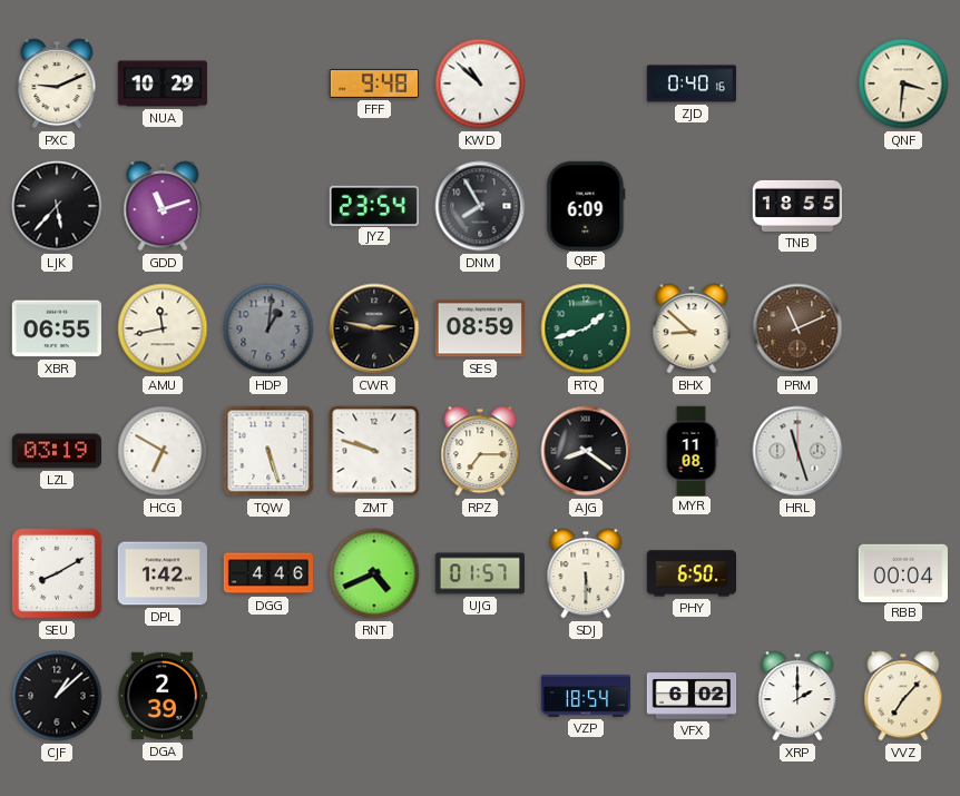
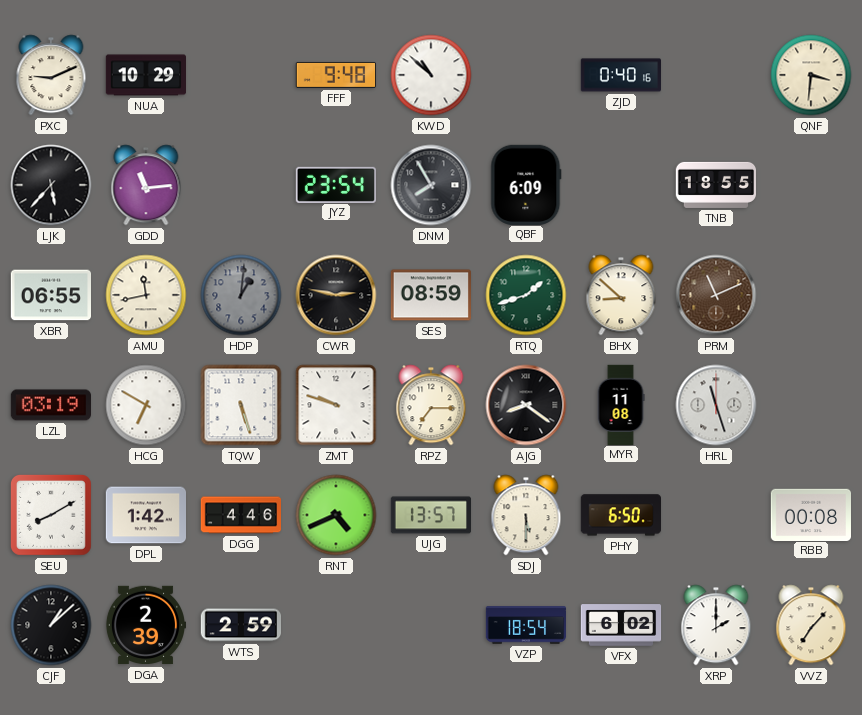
GDD: 11:12 -> 11:14 (146, 185)
UJG: 01:57 -> 13:57 (430, 515)
RBB: 00:04 -> 00:08 (810, 514)
WTS: none -> 2:59 (240, 625)
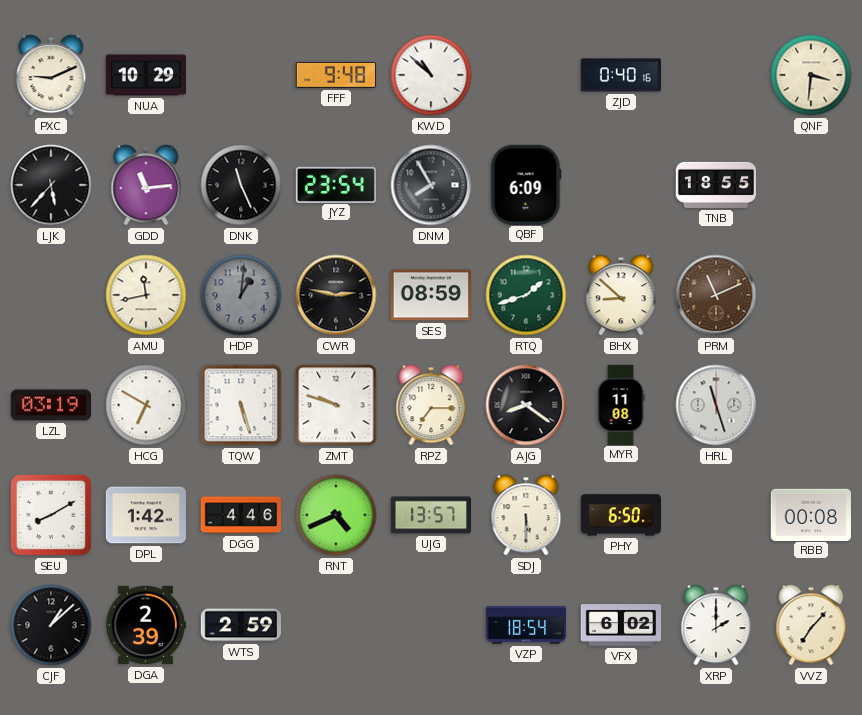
DNK: none -> 11:26 (241, 185)
XBR: 06:55 -> none (50, 295)
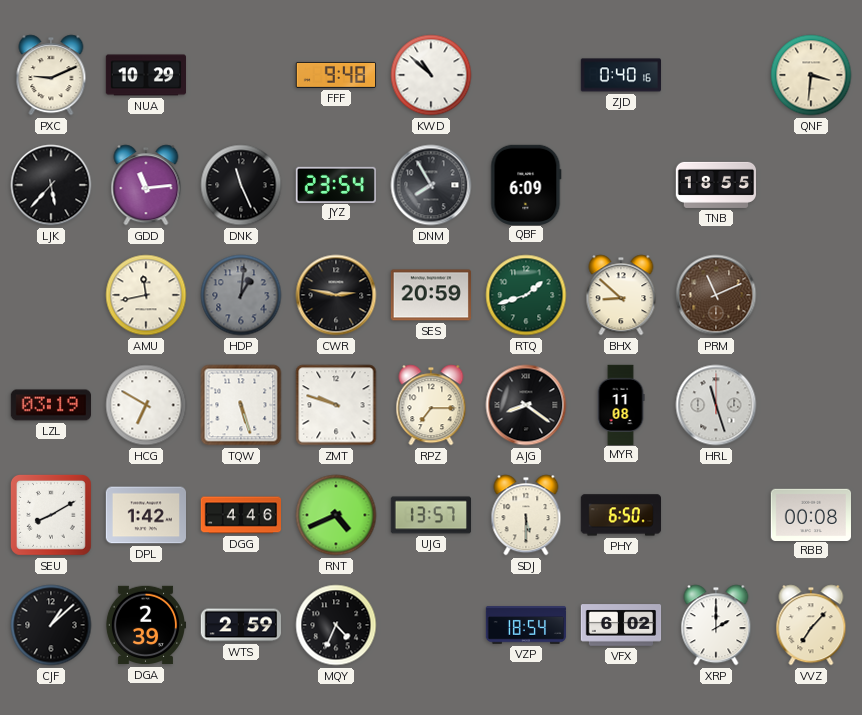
SES: 08:59 -> 20:59 (430, 295)
MQY: none -> 4:34 (336, 625)
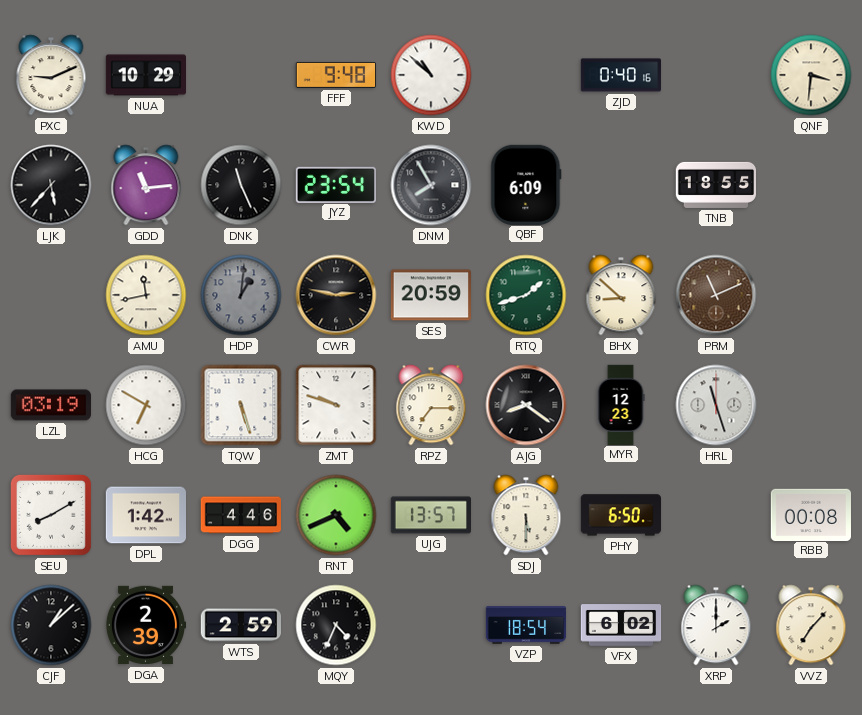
MYR: 11:08 -> 12:23 (621, 404)
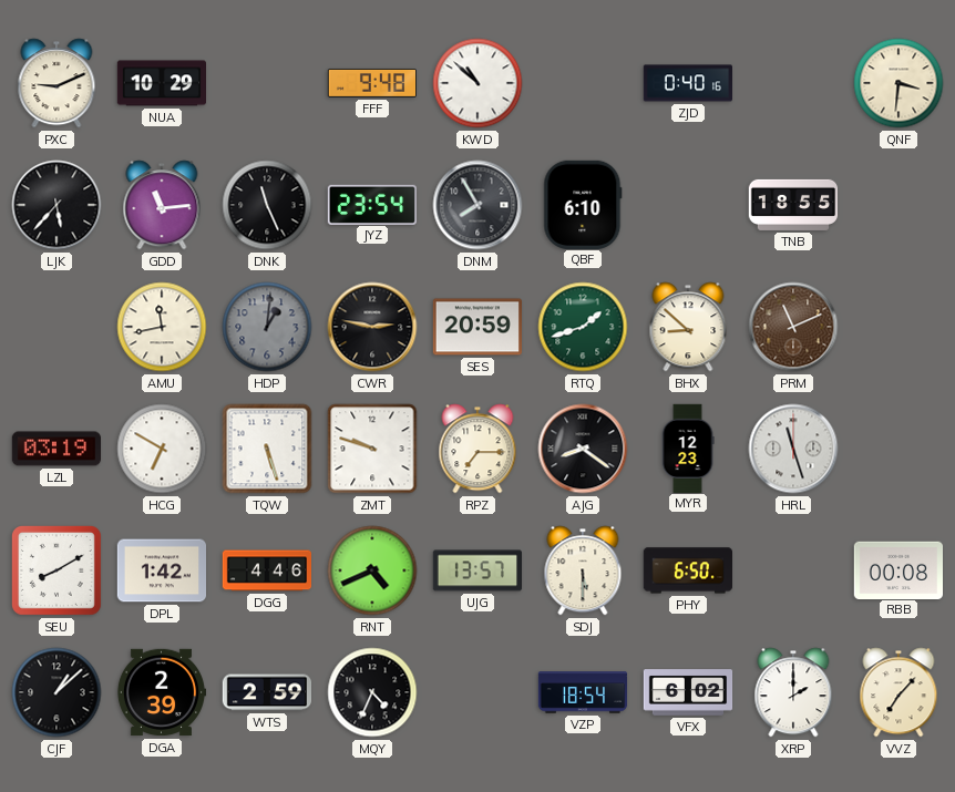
QBF: 6:09 -> 6:10 (583, 204)
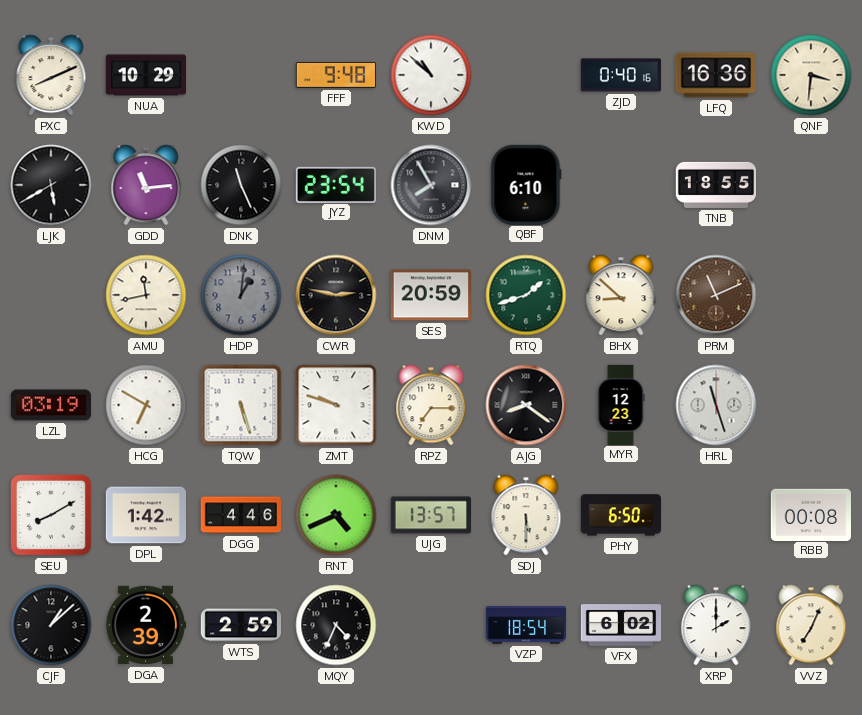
PXC: 9:11 -> 8:11 (51, 75)
LFQ: none -> 16:36 (715, 75)
LJK: 5:37 -> 5:40 (51, 185)
VVZ: 7:07 -> 7:04 (811, 625)
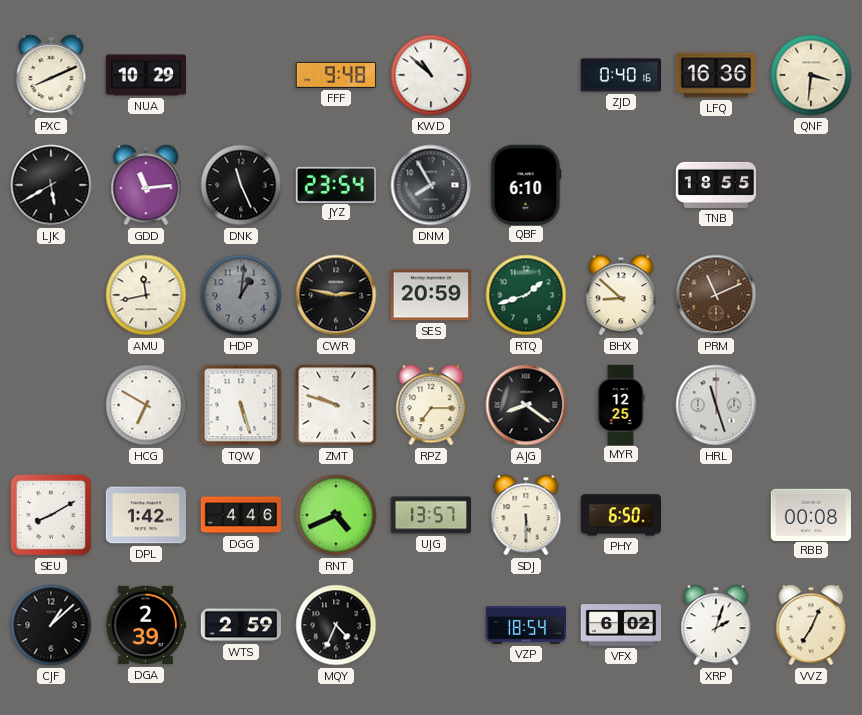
LZL: 03:19 -> none (50, 405)
MYR: 12:23 -> 12:25 (621, 404)
XRP: 2:00 -> 2:03 (716, 625)
